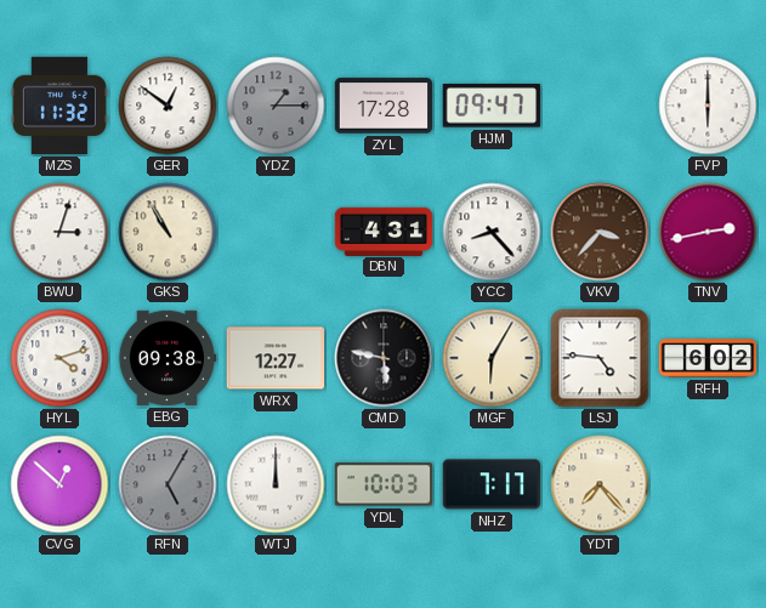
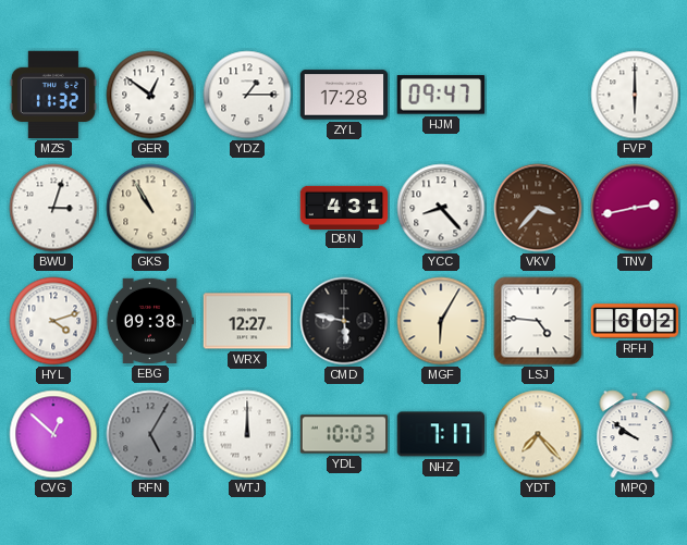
YDZ dial: grey -> white (247, 95)
MPQ: none -> 9:51 (635, 434)
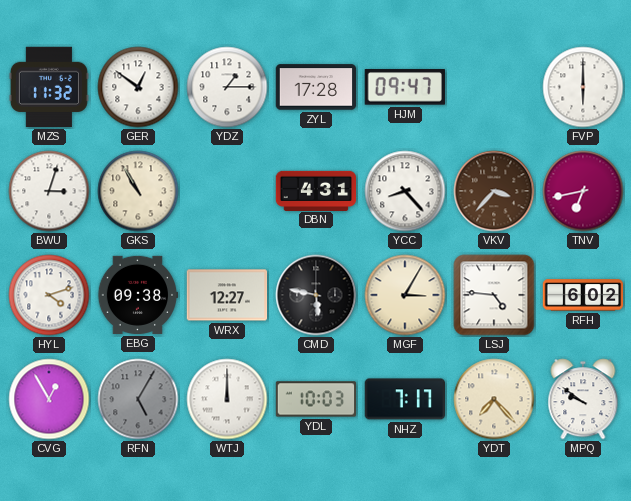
TNV: 2:43 -> 6:43 (583, 191)
MGF: 6:05 -> 3:05 (405, 295)
CVG: 12:52 -> 12:55 (49, 399)
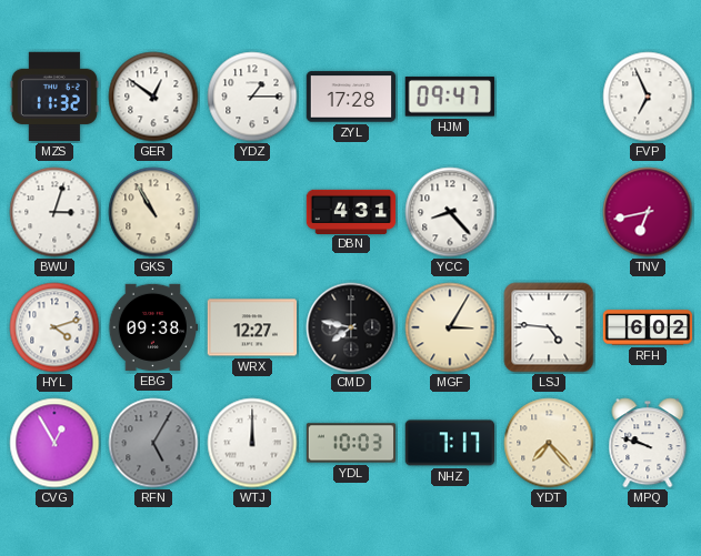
FVP: 6:00 -> 6:56 (648, 97)
VKV: 3:37 -> none (494, 191)
CMD: 5:47 -> 7:47 (351, 327)
MPQ: 9:51 -> 9:48 (648, 443)
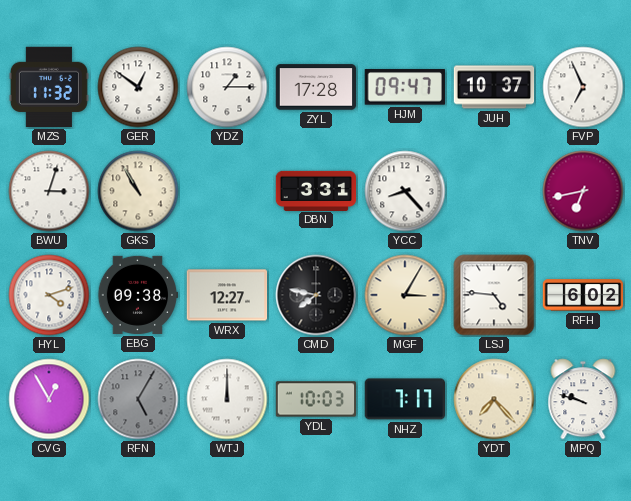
JUH: none -> 10:37 (494, 87)
DBN: 4:31 -> 3:31 (316, 190)
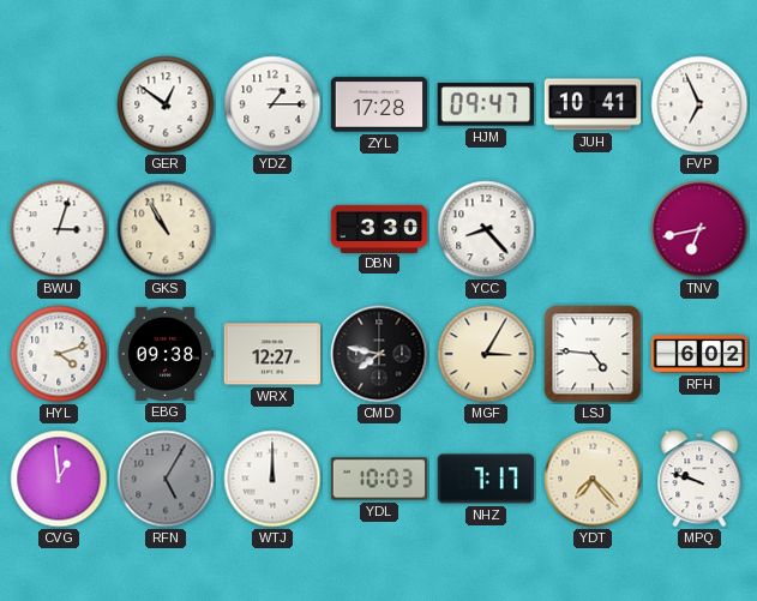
MZS: 11:32 -> none (49, 87)
JUH: 10:37 -> 10:41 (593, 104)
DBN: 3:31 -> 3:30 (379, 228)
CVG: 12:55 -> 12:59 (59, 479)
